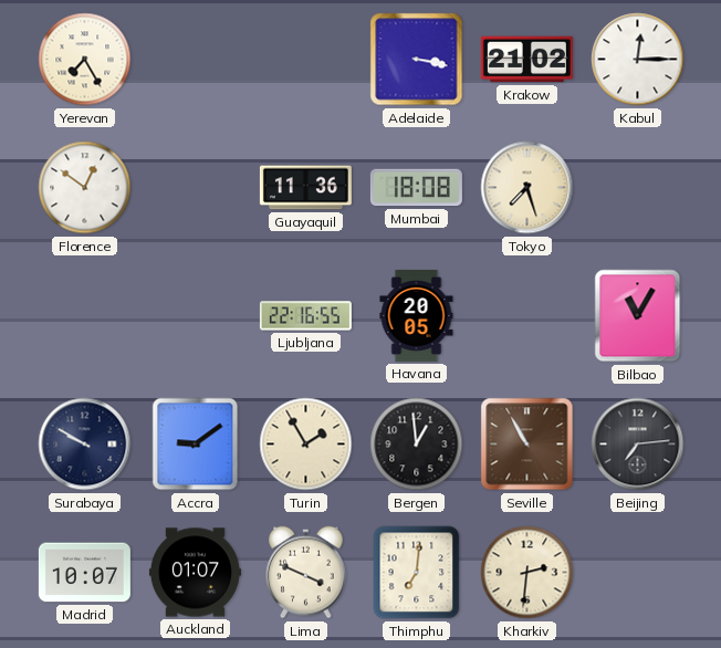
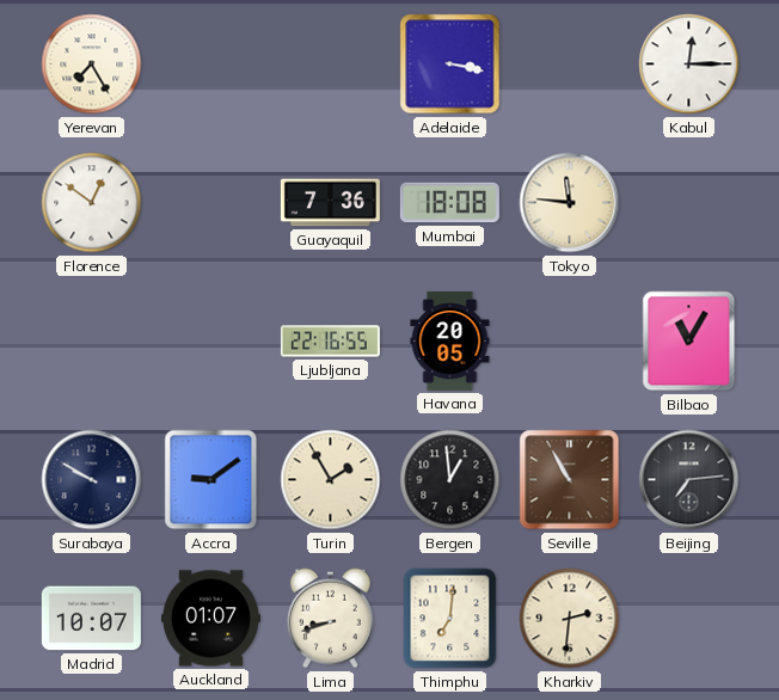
Krakow: 21:02 -> none (526, 60)
Guayaquil: 11:36 -> 7:36 (330, 203)
Tokyo: 7:27 -> 11:46 (570, 203)
Lima: 3:49 -> 8:42 (331, 619)
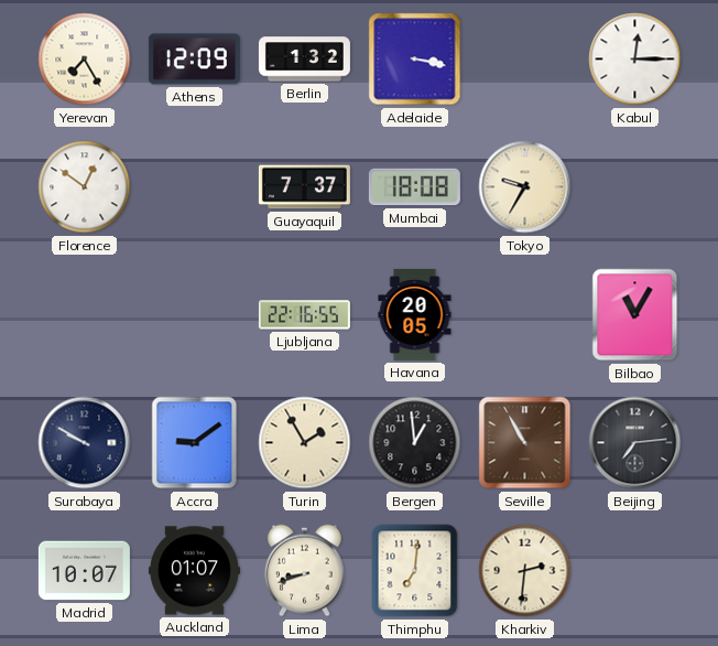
Athens: none -> 12:09 (194, 60)
Berlin: none -> 1:32 (304, 60)
Guayaquil: 7:36 -> 7:37 (304, 187)
Tokyo: 11:46 -> 9:35 (525, 187)
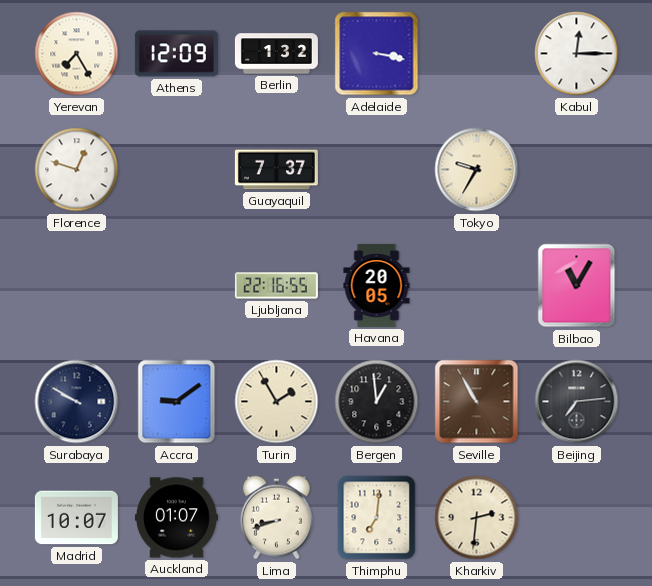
Florence: 12:51 -> 12:48 (77, 170)
Mumbai: 18:08 -> none (414, 187)
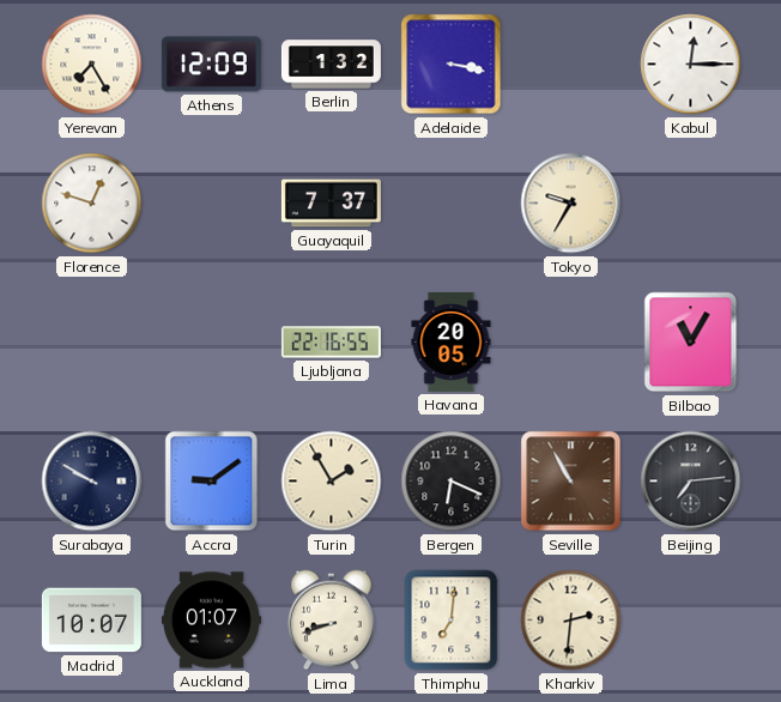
Bergen: 12:59 -> 6:19 (452, 482)
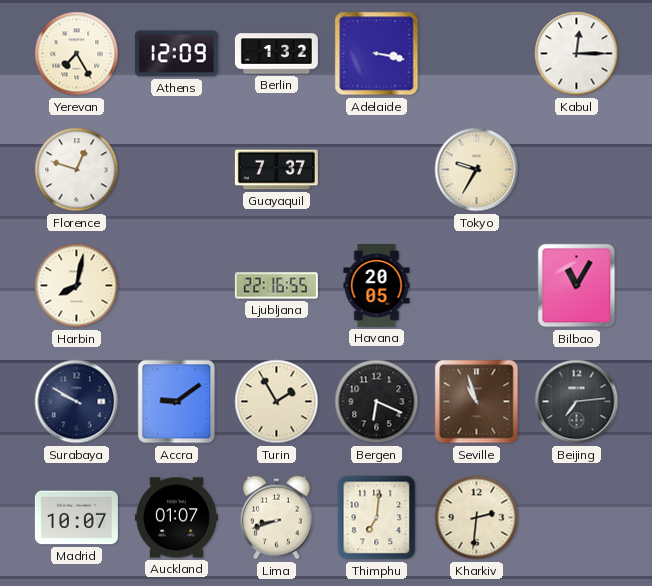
Harbin: none -> 8:02 (77, 286)
Seville: 10:55 -> 10:57 (477, 402)
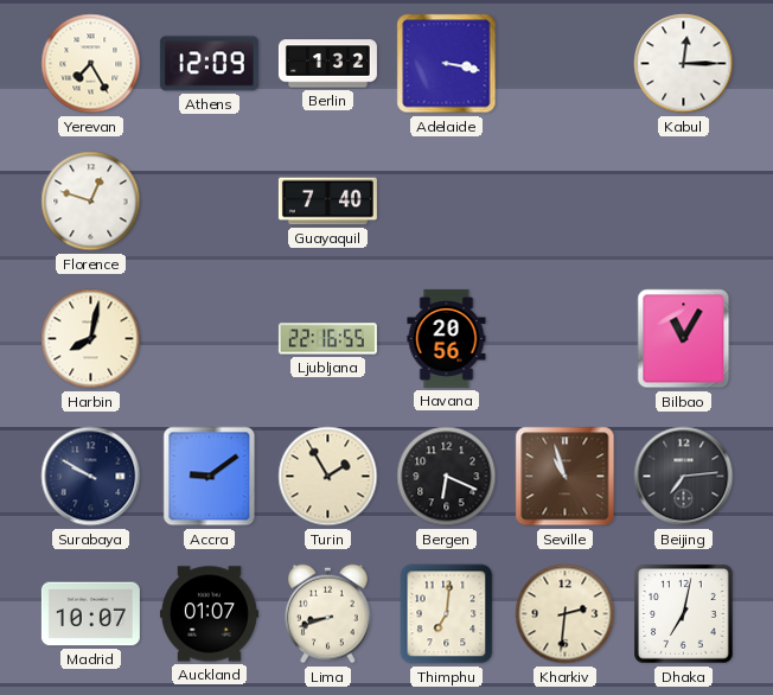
Guayaquil: 7:37 -> 7:40 (327, 202)
Tokyo: 9:35 -> none (477, 170)
Havana: 20:05 -> 20:56 (447, 338)
Dhaka: none -> 7:02 (684, 614)
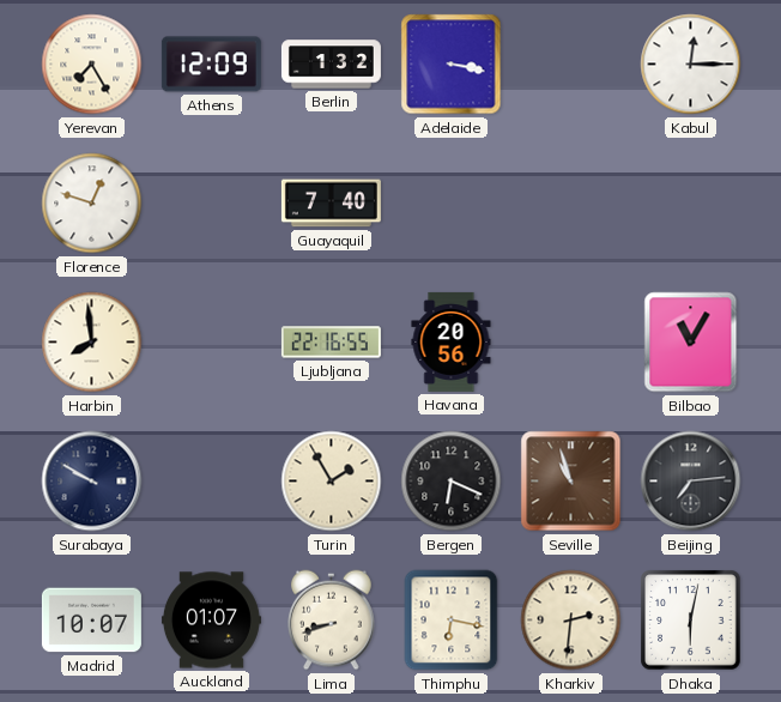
Harbin: 8:02 -> 7:59 (92, 343)
Accra: 9:09 -> none (210, 477)
Thimphu: 7:01 -> 6:17 (452, 621)
Dhaka: 7:02 -> 6:02 (691, 621)
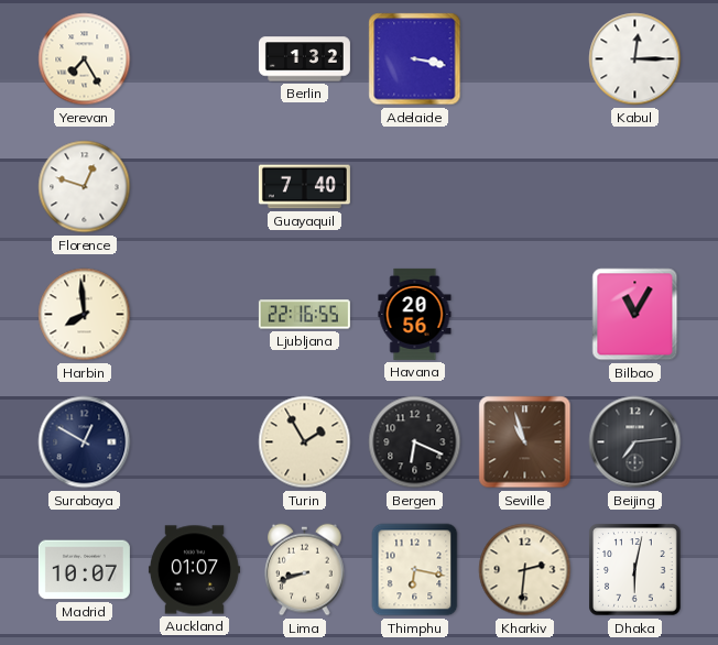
Athens: 12:09 -> none (211, 65)
Surabaya: 9:50 -> 12:50 (85, 442)
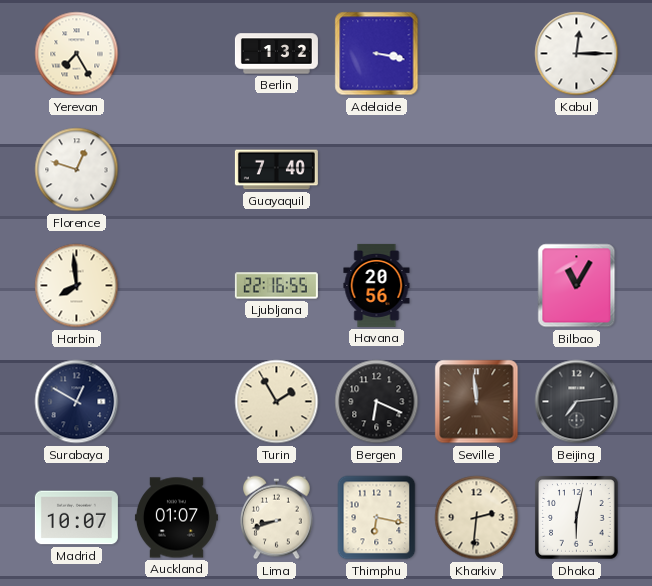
Seville: 10:57 -> 11:59 (477, 402)
